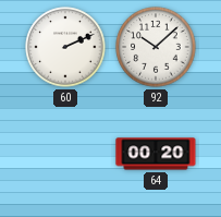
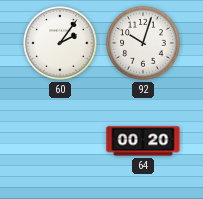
60: 2:11 -> 2:06 (60, 43)
92: 10:08 -> 10:03 (143, 43)
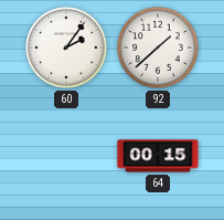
92: 10:03 -> 1:38 (158, 48)
64: 00:20 -> 00:15 (158, 156)
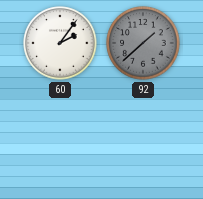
92 dial: white -> grey (143, 43)
64: 00:15 -> none (158, 156)
